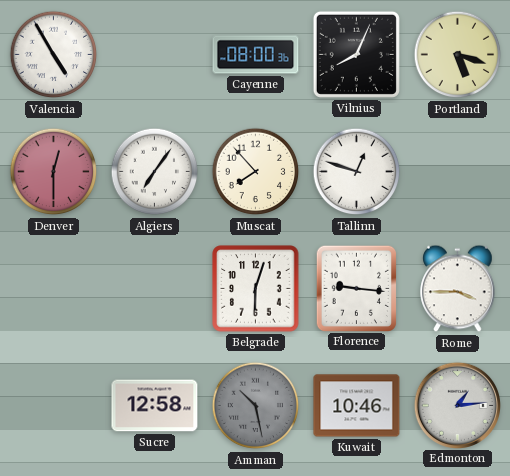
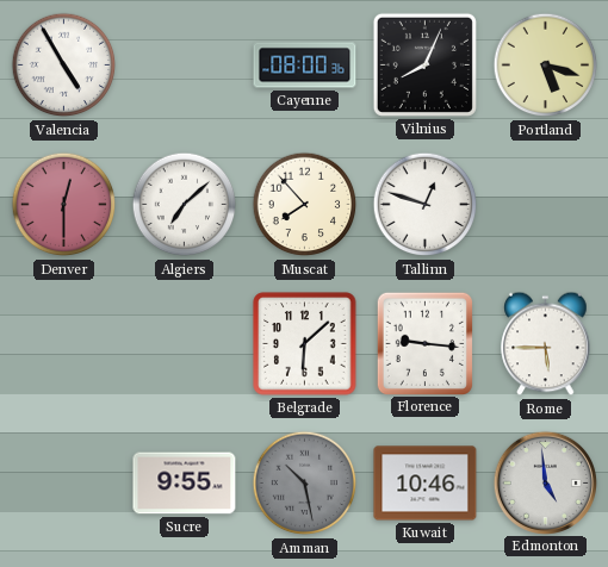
Algiers: 7:06 -> 7:08 (185, 205)
Belgrade: 6:03 -> 6:08 (305, 344)
Rome: 3:45 -> 5:45 (546, 344)
Sucre: 12:58 -> 9:55 (185, 484)
Edmonton: 1:14 -> 4:59 (545, 482)
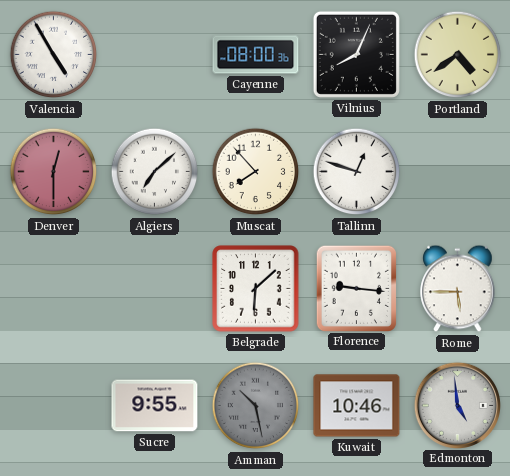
Portland: 5:18 -> 4:39 (458, 55)
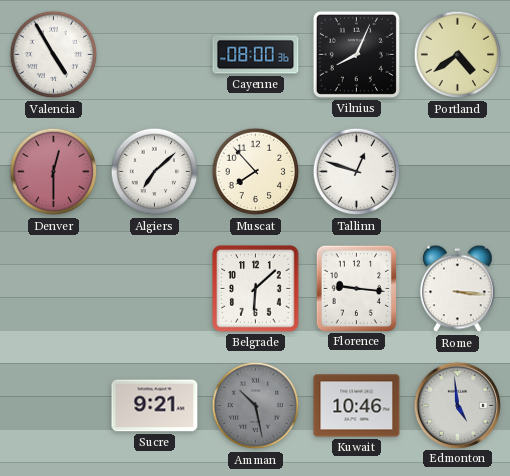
Rome: 5:45 -> 3:16 (458, 289)
Sucre: 9:55 -> 9:21 (155, 406)
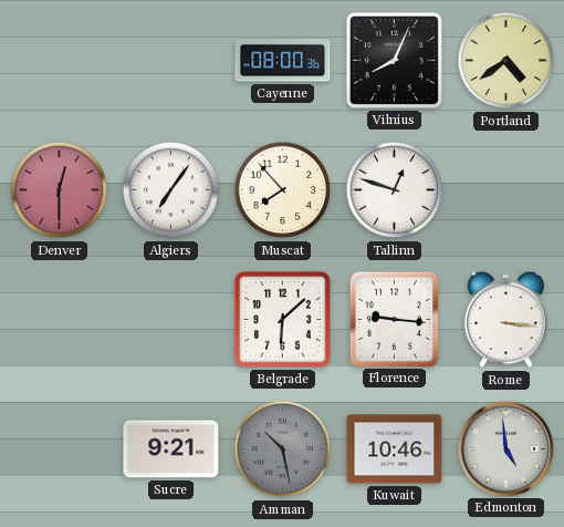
Valencia: 4:55 -> none (54, 55)
Algiers: 7:08 -> 7:06 (171, 190)
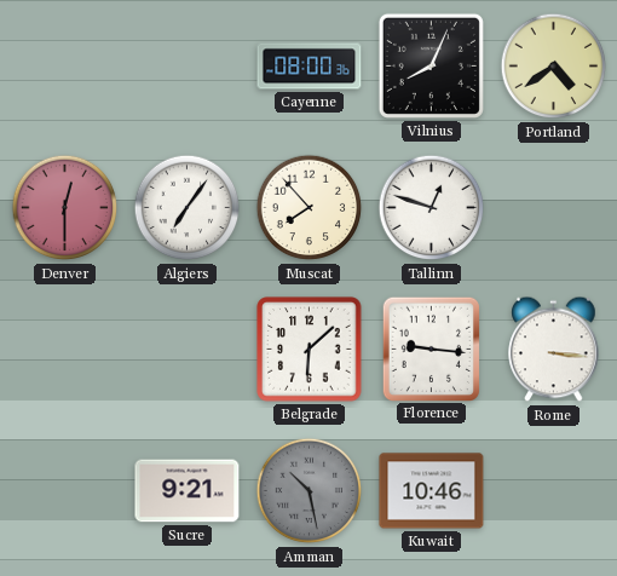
Edmonton: 4:59 -> none (505, 448)
